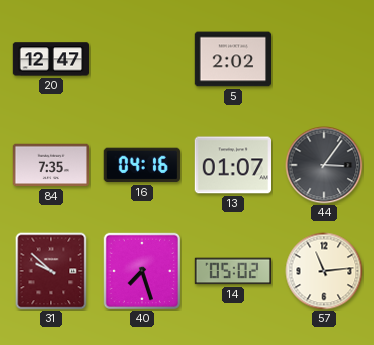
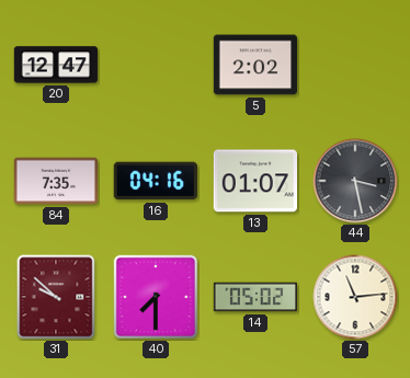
44: 3:06 -> 3:28 (355, 181)
40: 7:27 -> 7:30 (156, 297)
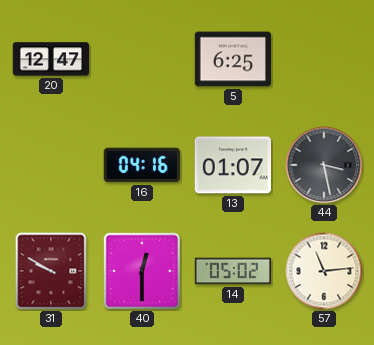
5: 2:02 -> 6:25 (232, 59)
84: 7:35 -> none (56, 181)
31: 9:52 -> 9:50 (51, 271)
40: 7:30 -> 12:30 (142, 271)
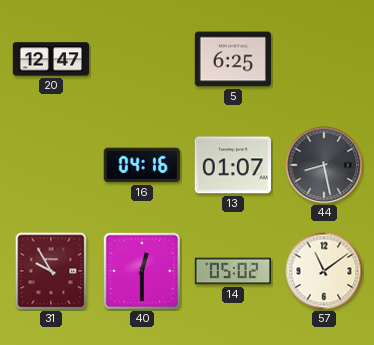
44: 3:28 -> 8:28 (324, 165)
31: 9:50 -> 9:55 (51, 271)
57: 11:14 -> 11:09 (324, 271)
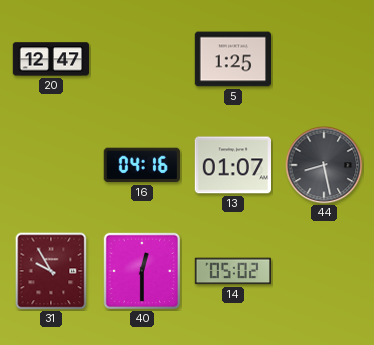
5: 6:25 -> 1:25 (232, 59)
57: 11:09 -> none (324, 271)
